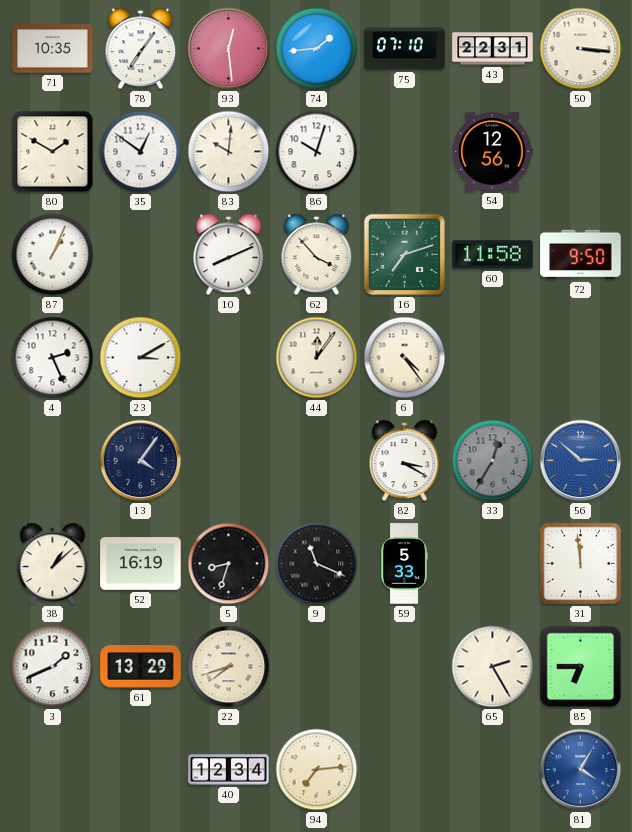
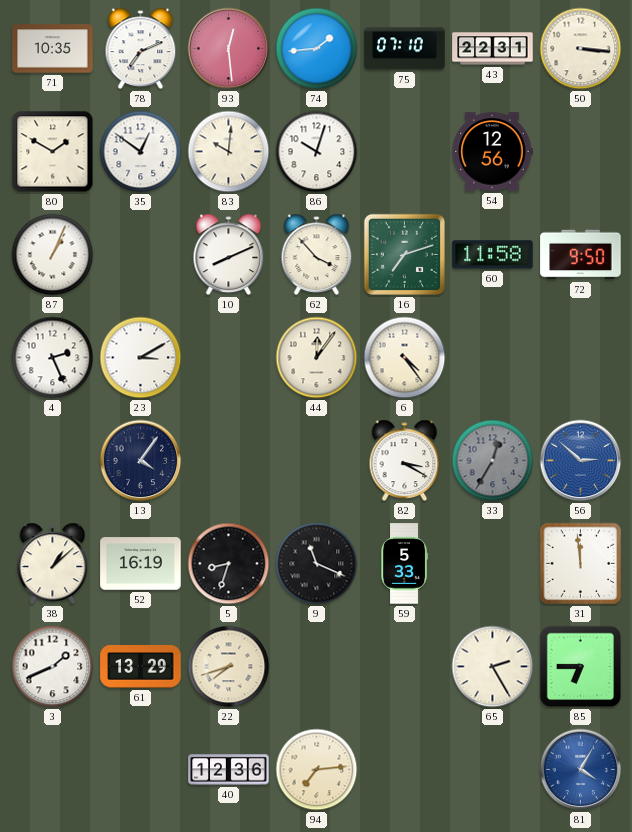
78: 7:06 -> 7:11 (141, 49)
40: 12:34 -> 12:36 (229, 770)
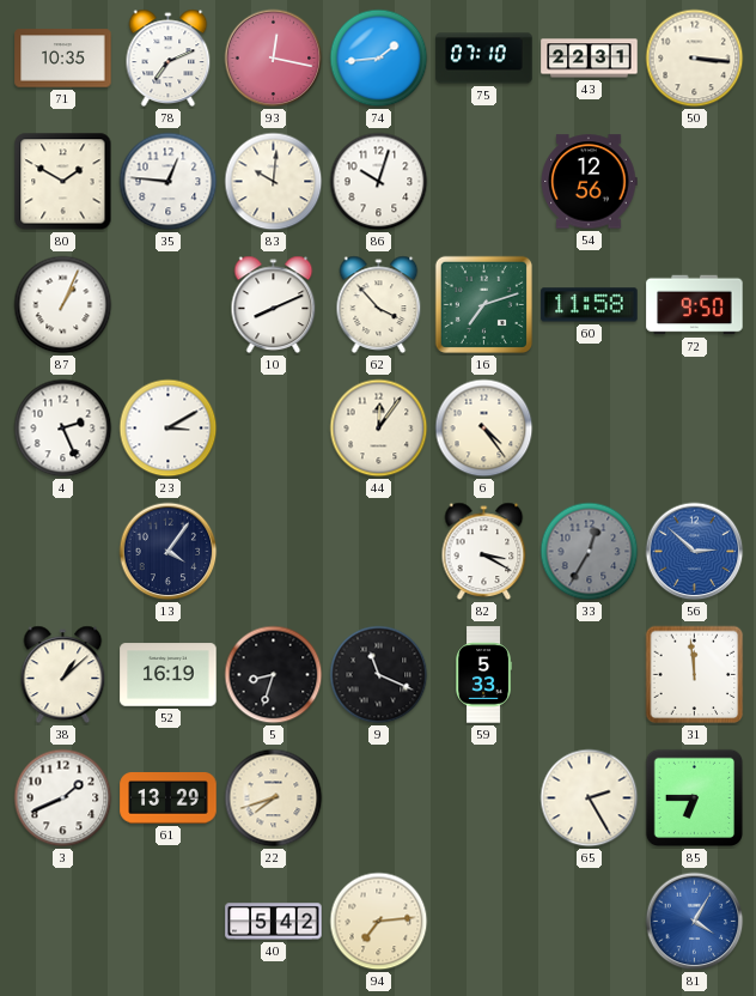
93: 12:29 -> 12:17 (274, 59)
35: 12:51 -> 12:46 (169, 182)
40: 12:36 -> 5:42 (274, 922)
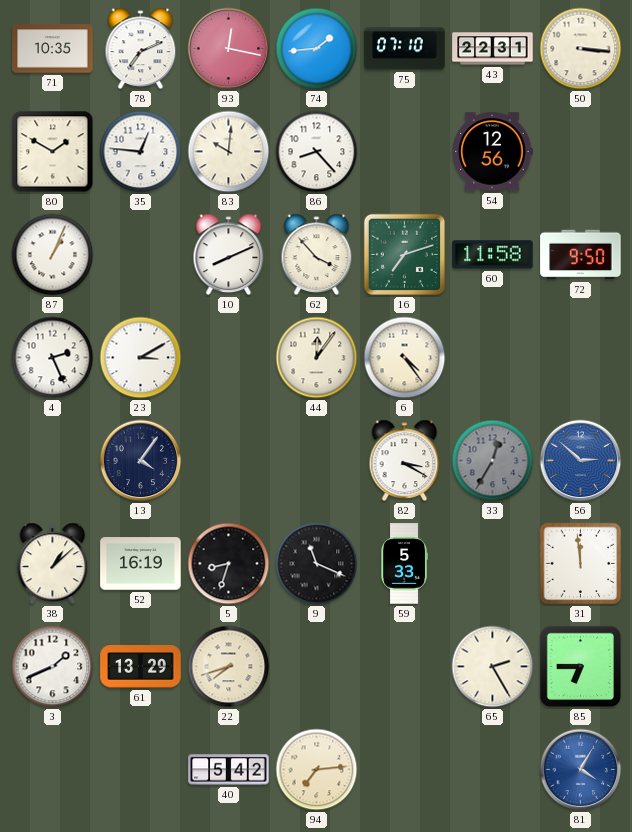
86: 10:03 -> 8:23 (317, 152)
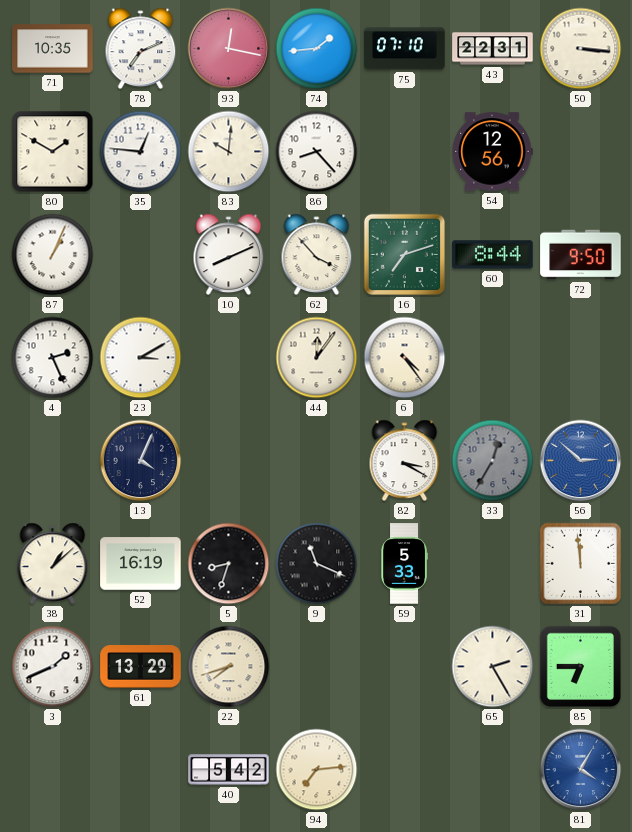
60: 11:58 -> 8:44 (493, 255)
13: 4:06 -> 4:04 (141, 461)
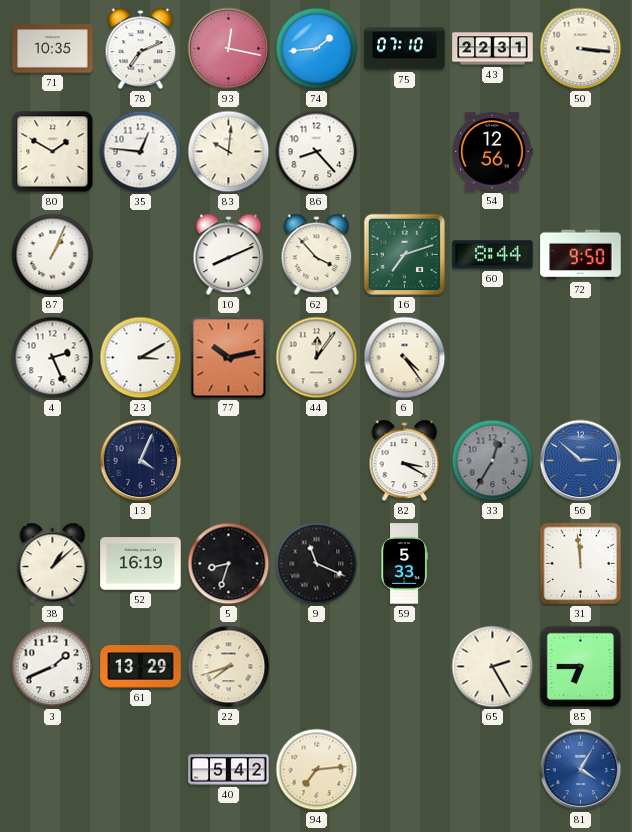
77: none -> 10:13 (229, 358)
